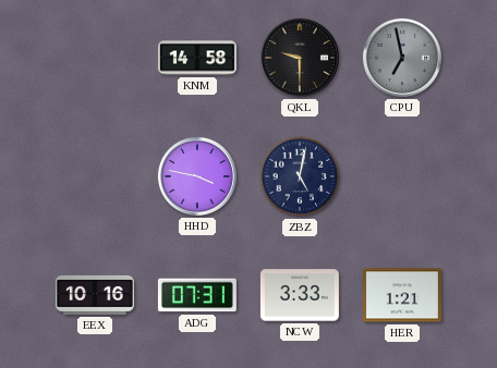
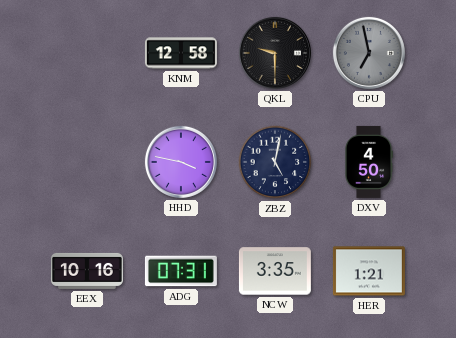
KNM: 14:58 -> 12:58 (181, 53)
DXV: none -> 4:50 (368, 162)
NCW: 3:33 -> 3:35 (275, 271)
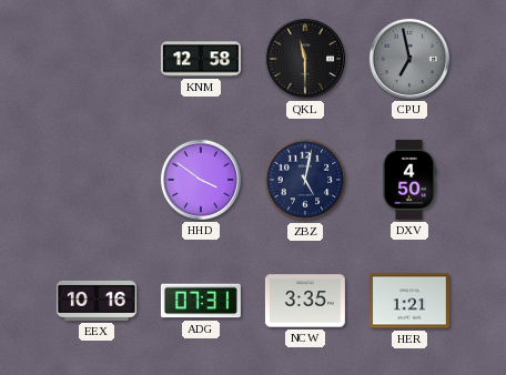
QKL: 9:30 -> 11:30 (305, 59)
HHD: 3:47 -> 3:51 (201, 180)
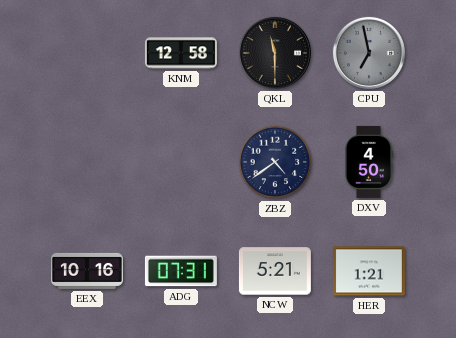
HHD: 3:51 -> none (201, 180)
ZBZ: 5:02 -> 4:39 (275, 162)
NCW: 3:35 -> 5:21 (275, 271)
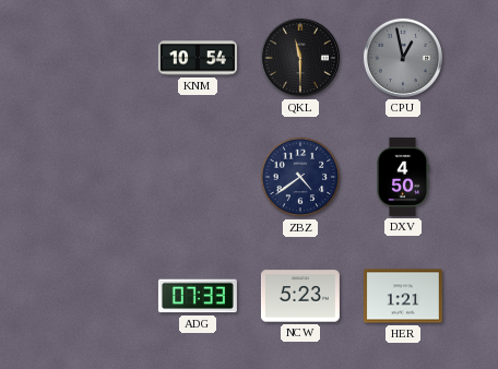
KNM: 12:58 -> 10:54 (198, 58)
CPU: 6:58 -> 12:58 (403, 58)
EEX: 10:16 -> none (87, 271)
ADG: 07:31 -> 07:33 (198, 296)
NCW: 5:21 -> 5:23 (300, 296)
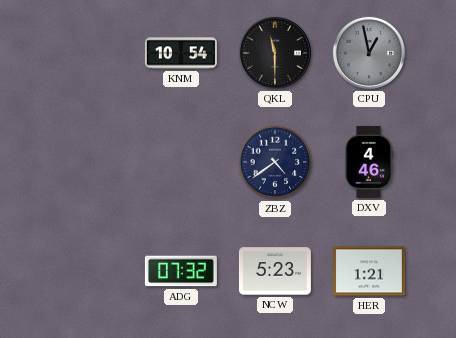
DXV: 4:50 -> 4:46 (368, 162)
ADG: 07:33 -> 07:32 (181, 271)
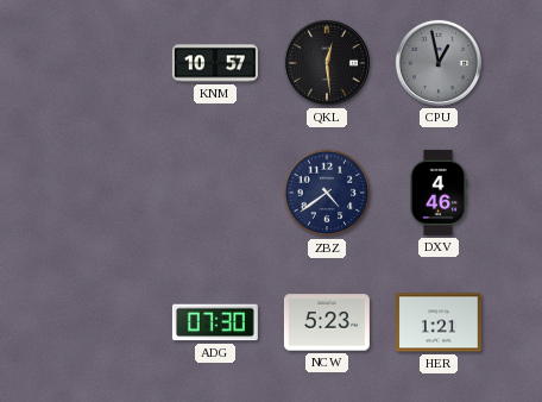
KNM: 10:54 -> 10:57 (215, 63)
QKL: 11:30 -> 12:29 (327, 63)
ADG: 07:32 -> 07:30 (215, 322)
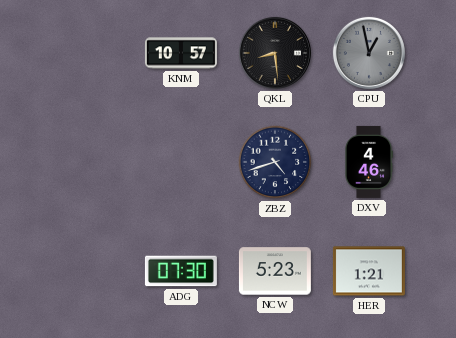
QKL: 12:29 -> 8:29 (275, 53)
ZBZ: 4:39 -> 4:42 (275, 162)
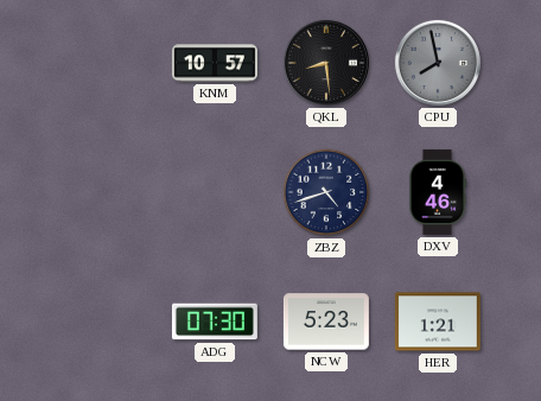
CPU: 12:58 -> 7:58 (438, 63)
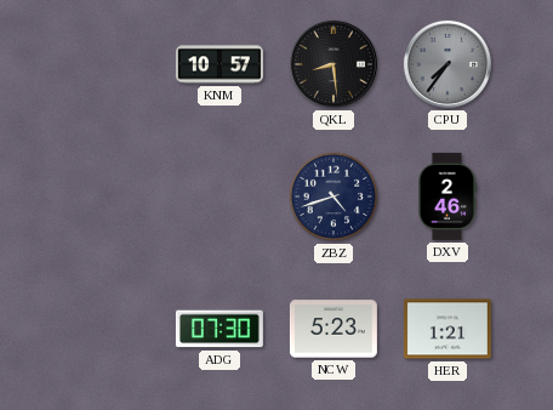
CPU: 7:58 -> 7:36 (447, 64)
DXV: 4:46 -> 2:46 (446, 197)
